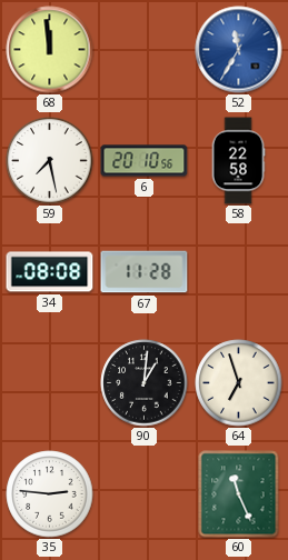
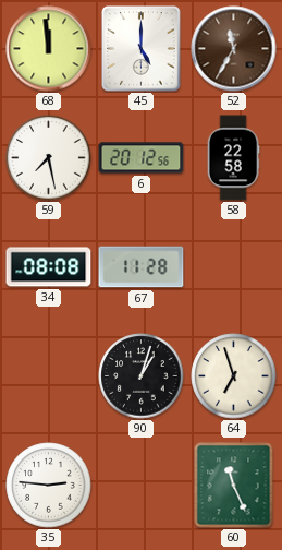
45: none -> 5:00 (142, 49)
52 dial: blue -> brown (234, 49)
6: 20:10 -> 20:12 (142, 158)
90: 1:01 -> 1:03 (142, 376)
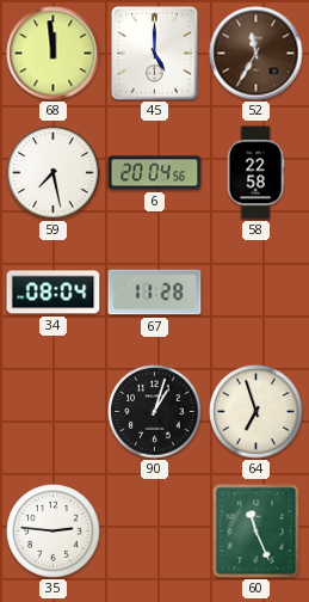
6: 20:12 -> 20:04 (155, 173)
34: 08:08 -> 08:04 (54, 293)
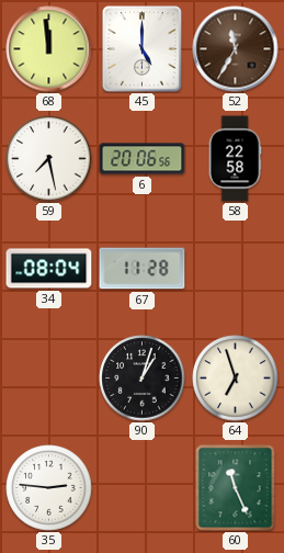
6: 20:04 -> 20:06 (143, 159)
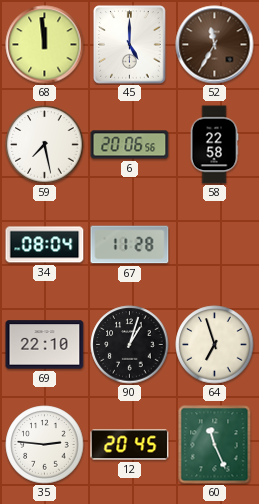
69: none -> 22:10 (45, 345)
12: none -> 20:45 (130, 445)
